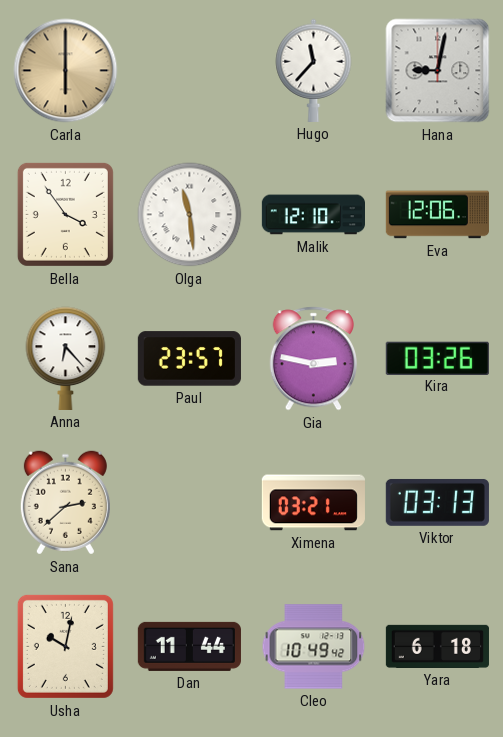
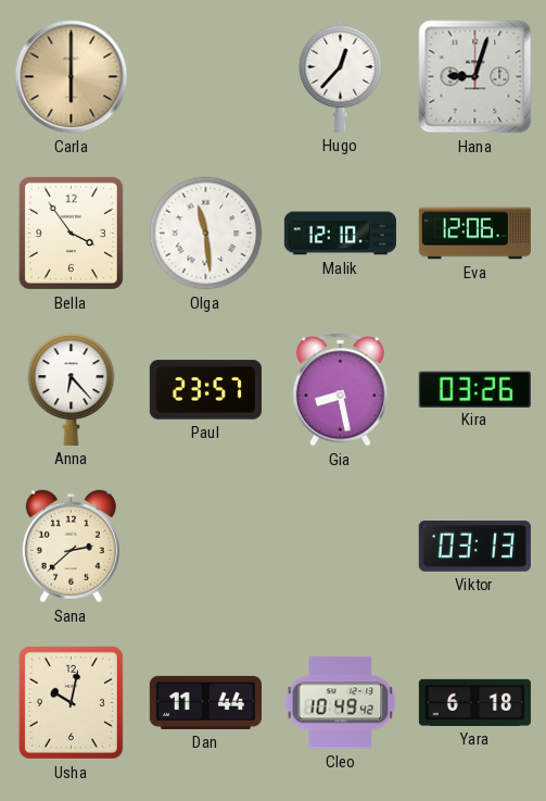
Hugo: 11:37 -> 12:37 (341, 76)
Hana: 9:02 -> 9:03 (475, 77)
Gia: 2:47 -> 8:28 (340, 390)
Ximena: 03:21 -> none (313, 503)
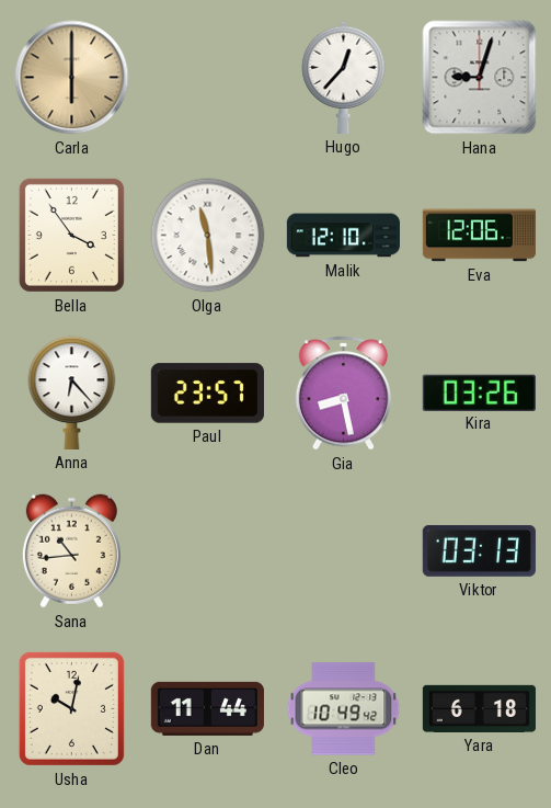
Sana: 2:38 -> 10:44 (71, 551)
